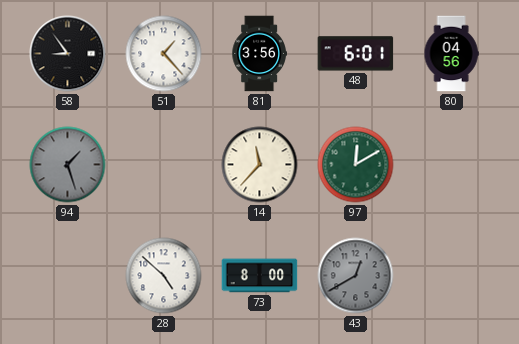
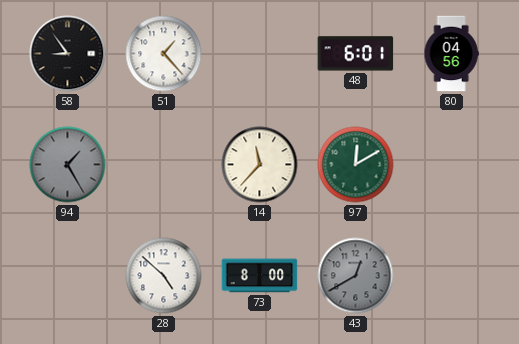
81: 3:56 -> none (259, 54)
94: 1:27 -> 1:25 (68, 165)
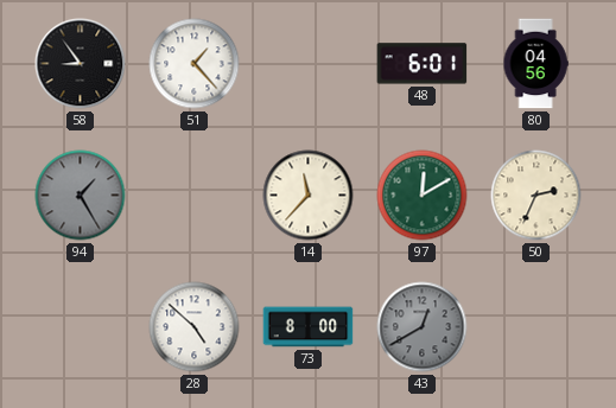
50: none -> 2:34 (536, 196)
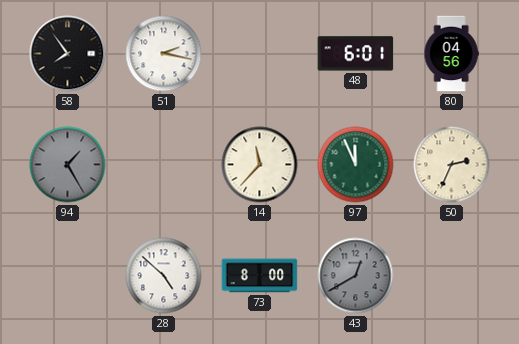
58: 8:54 -> 7:54 (68, 54)
51: 1:23 -> 2:17 (164, 54)
97: 12:10 -> 11:56 (356, 165)
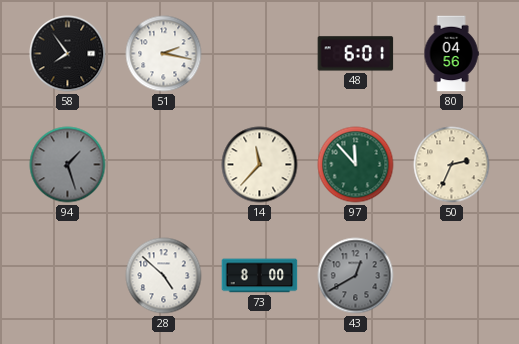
94: 1:25 -> 1:27 (68, 165)
97: 11:56 -> 11:53 (356, 165)
